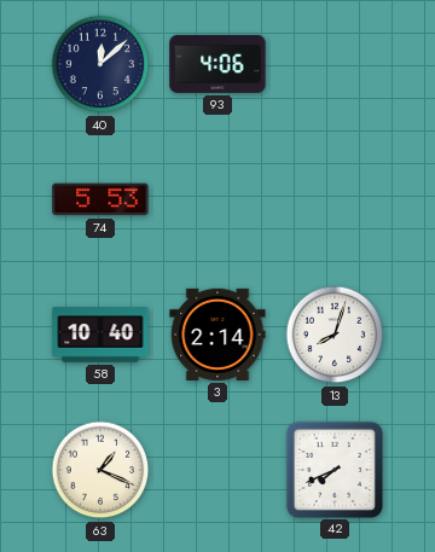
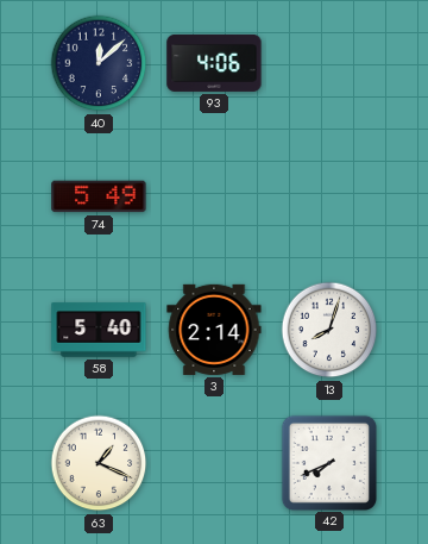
74: 5:53 -> 5:49 (99, 196)
58: 10:40 -> 5:40 (99, 330)
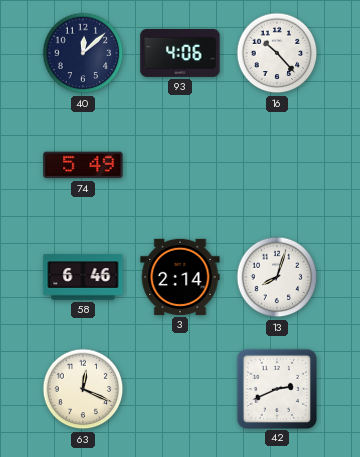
16: none -> 10:23 (277, 53)
58: 5:40 -> 6:46 (83, 277)
63: 1:19 -> 12:19 (83, 389)
42: 7:41 -> 2:41 (276, 388)
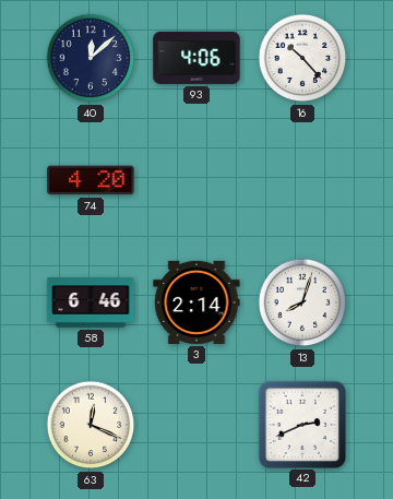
74: 5:49 -> 4:20 (91, 180)
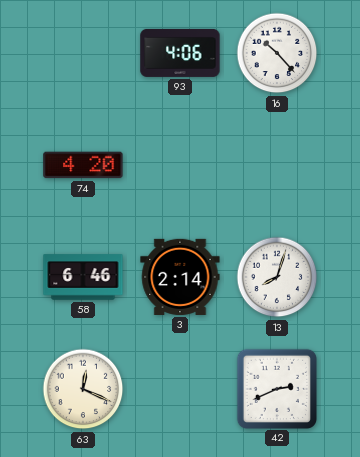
40: 12:08 -> none (91, 58)
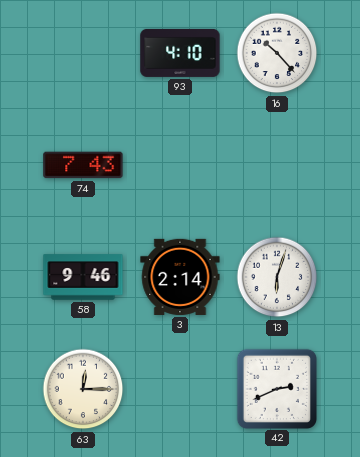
93: 4:06 -> 4:10 (180, 53)
74: 4:20 -> 7:43 (83, 165)
58: 6:46 -> 9:46 (83, 277)
13: 8:03 -> 6:03 (277, 277)
63: 12:19 -> 12:15 (83, 389)
